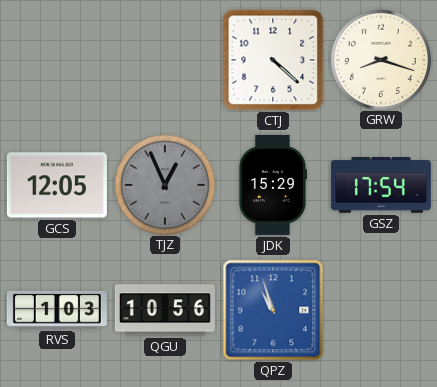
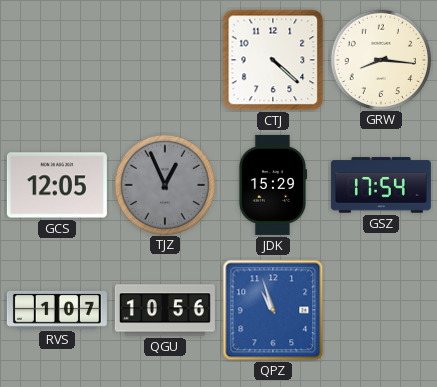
GRW: 8:18 -> 8:16 (380, 59)
RVS: 1:03 -> 1:07 (57, 310)
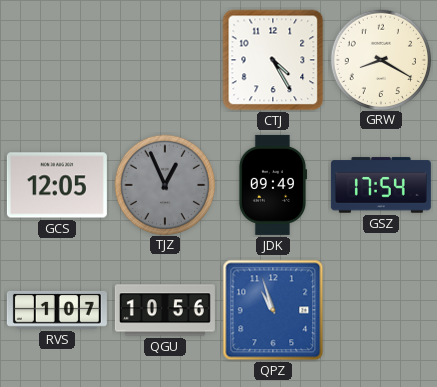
CTJ: 4:22 -> 4:25 (273, 60)
GRW: 8:16 -> 8:20 (380, 59)
JDK: 15:29 -> 09:49 (273, 185)
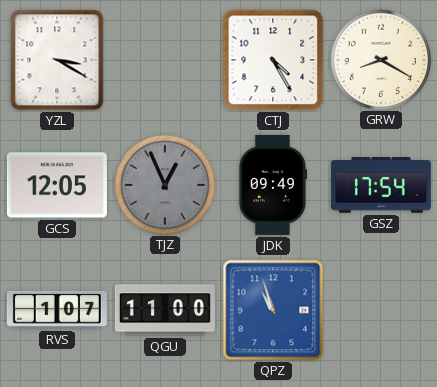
YZL: none -> 3:20 (57, 60)
QGU: 10:56 -> 11:00 (165, 310)
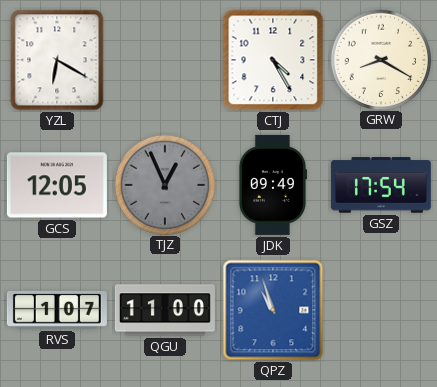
YZL: 3:20 -> 6:20 (57, 60)
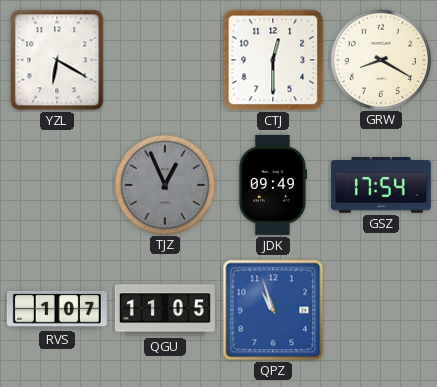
CTJ: 4:25 -> 12:30 (273, 60)
GCS: 12:05 -> none (57, 185)
QGU: 11:00 -> 11:05 (165, 310)
